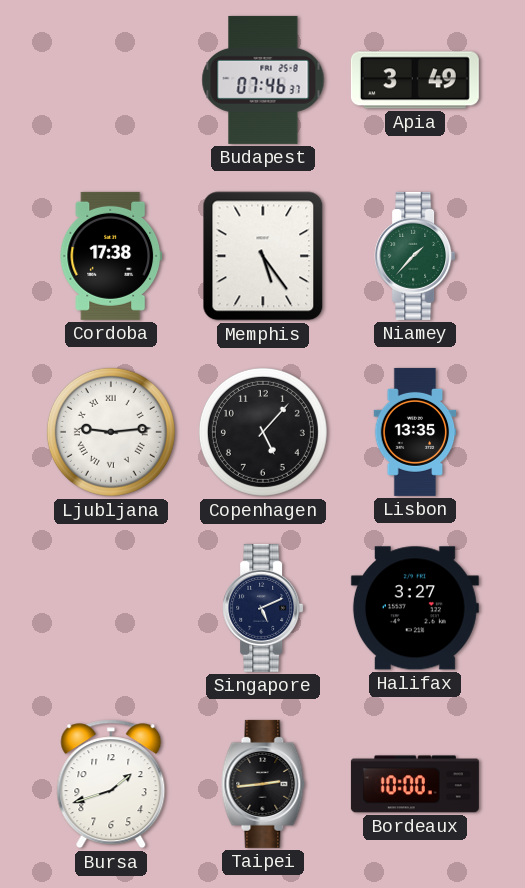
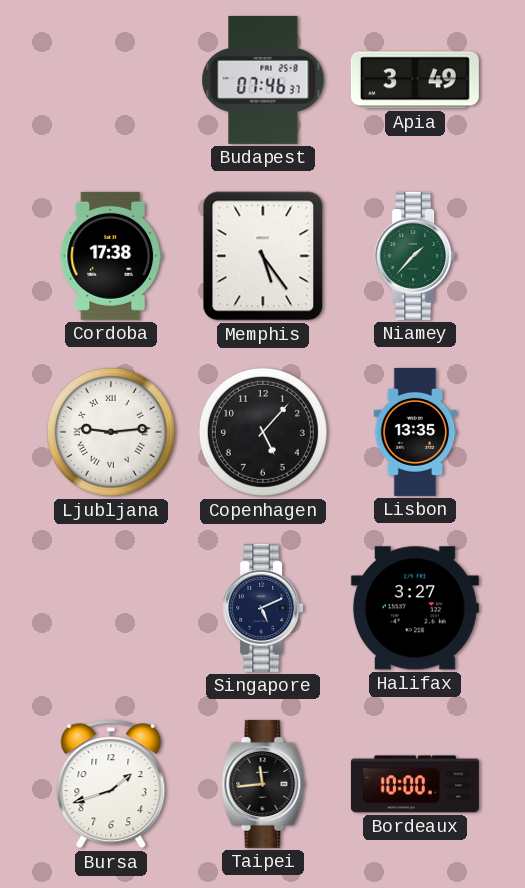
Taipei: 2:44 -> 11:44 (263, 784)
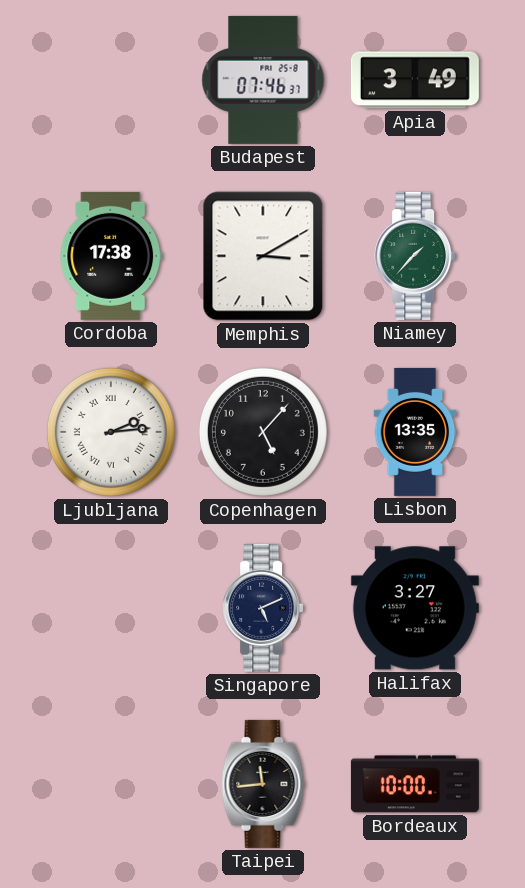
Memphis: 5:24 -> 3:10 (263, 256)
Ljubljana: 9:14 -> 2:14 (111, 432)
Bursa: 1:42 -> none (111, 784)
